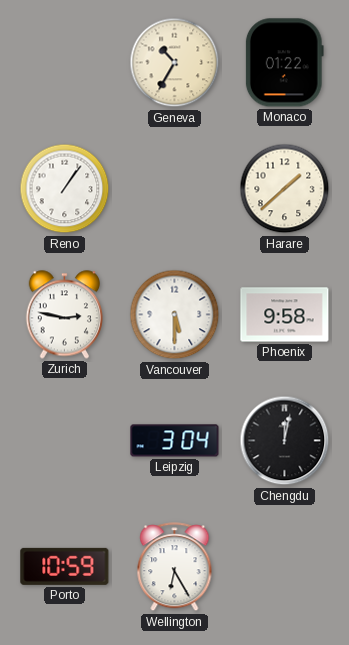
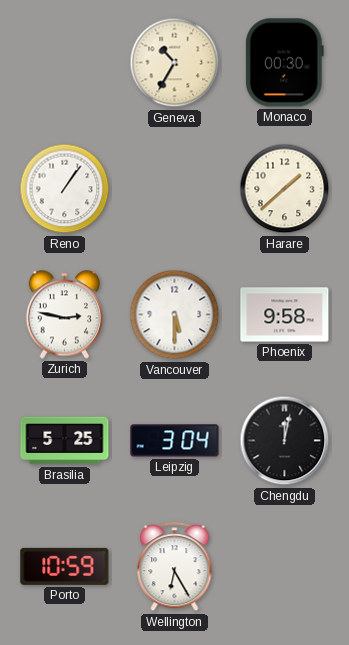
Monaco: 01:22 -> 00:30 (284, 63)
Brasilia: none -> 5:25 (65, 441)
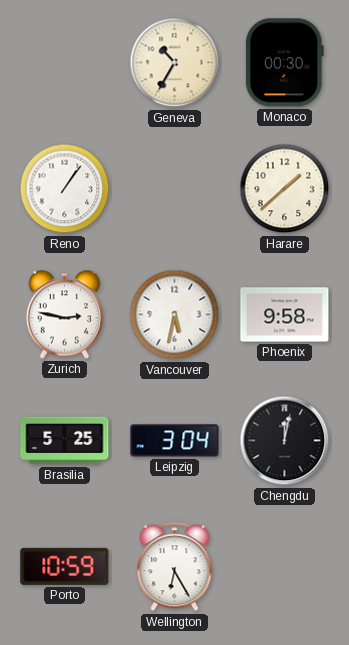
Vancouver: 5:30 -> 5:32 (175, 315)
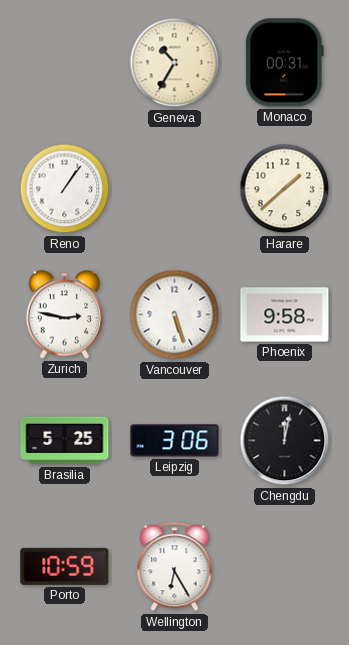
Monaco: 00:30 -> 00:31 (284, 63)
Vancouver: 5:32 -> 5:27 (175, 315)
Leipzig: 3:04 -> 3:06 (175, 441)
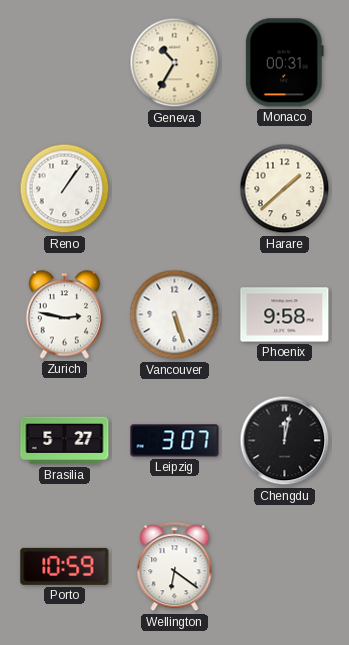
Brasilia: 5:25 -> 5:27 (65, 441)
Leipzig: 3:06 -> 3:07 (175, 441)
Wellington: 6:25 -> 6:21 (175, 567)
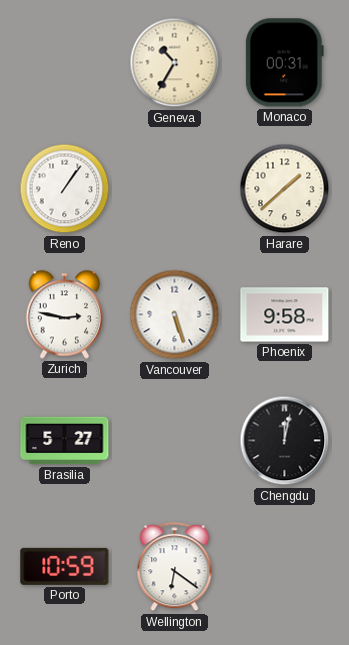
Leipzig: 3:07 -> none (175, 441)
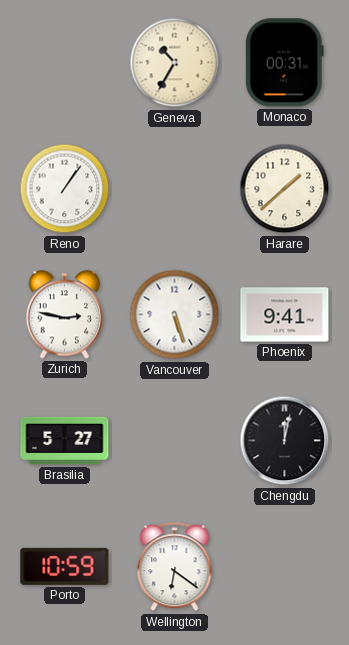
Phoenix: 9:58 -> 9:41 (285, 315)
